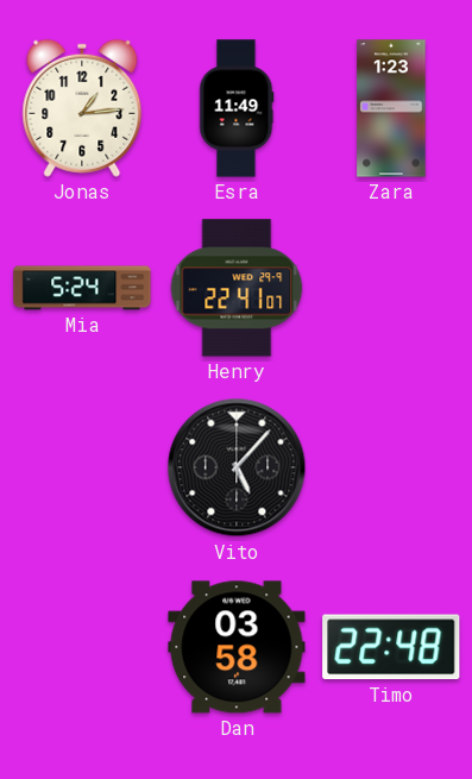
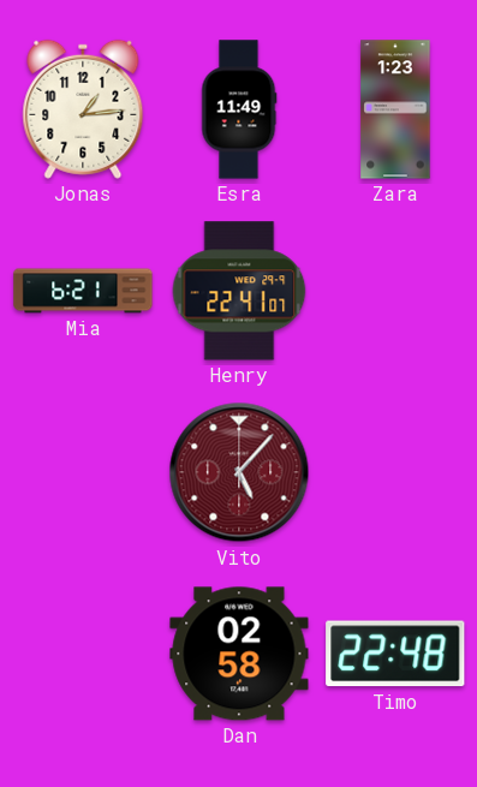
Mia: 5:24 -> 6:21 (83, 291)
Vito dial: black -> burgundy (239, 472)
Dan: 03:58 -> 02:58 (239, 654)
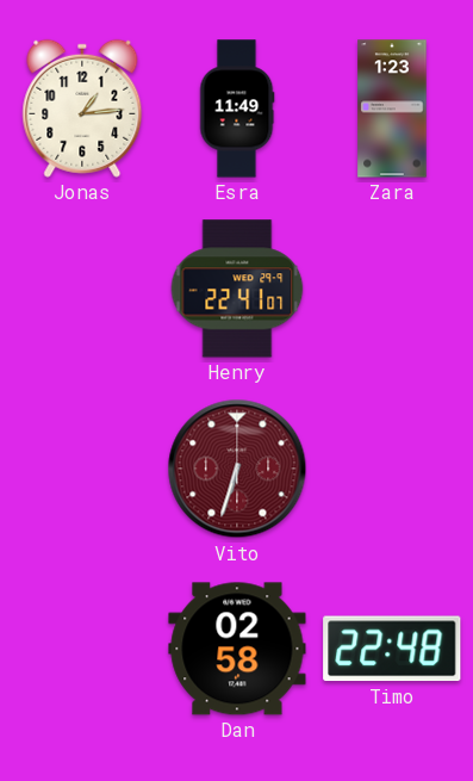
Mia: 6:21 -> none (83, 291)
Vito: 5:07 -> 6:33 (237, 469)
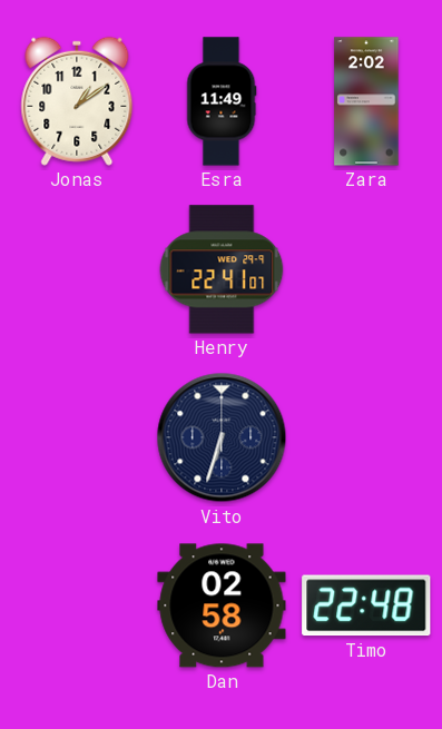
Jonas: 1:14 -> 1:09 (77, 101)
Zara: 1:23 -> 2:02 (366, 101)
Vito dial: burgundy -> navy (222, 437)
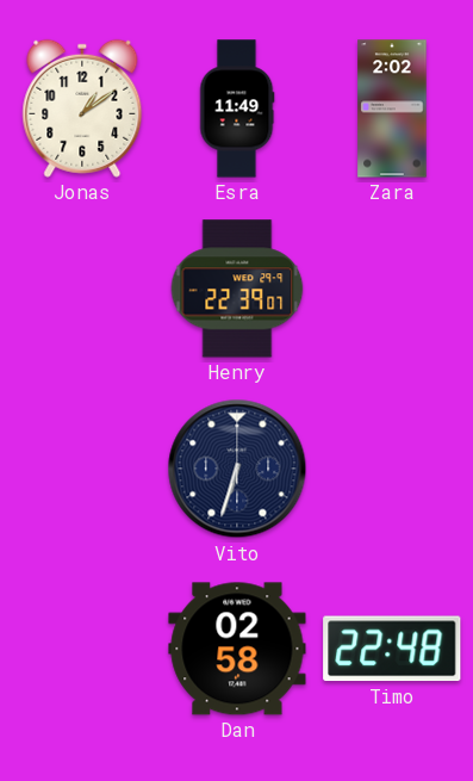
Henry: 22:41 -> 22:39 (237, 289)
